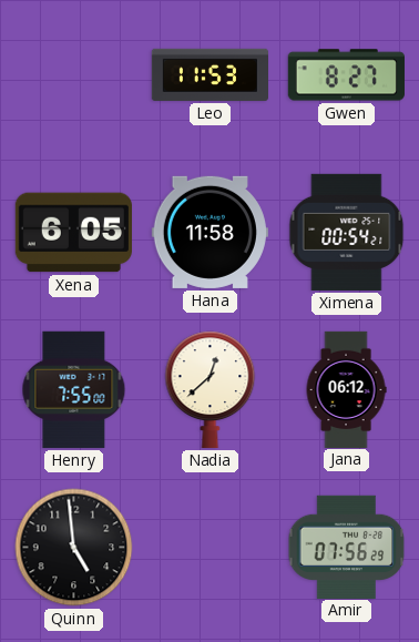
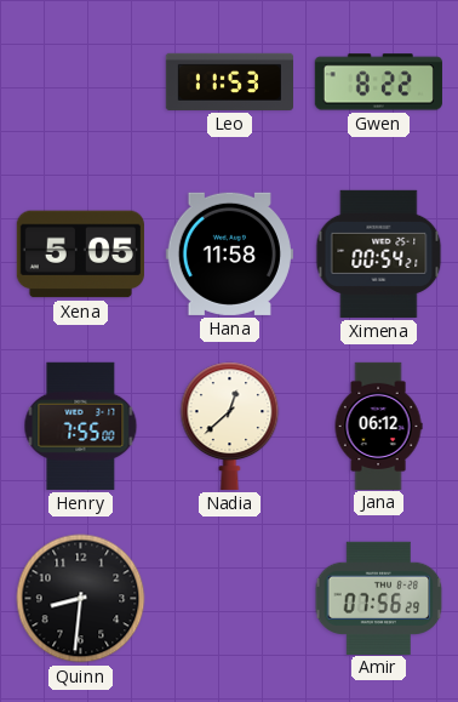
Gwen: 8:27 -> 8:22 (378, 82)
Xena: 6:05 -> 5:05 (80, 255)
Quinn: 4:59 -> 8:31 (81, 599)
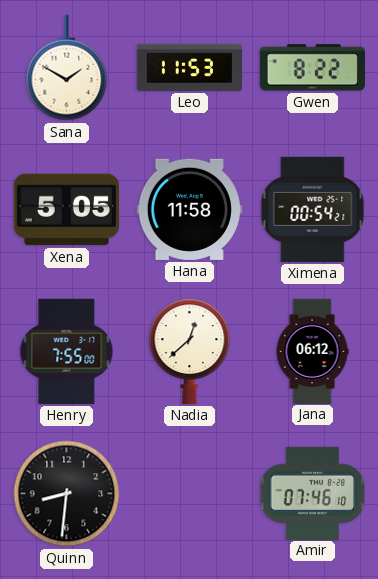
Sana: none -> 1:50 (67, 68)
Amir: 07:56 -> 07:46 (313, 493)
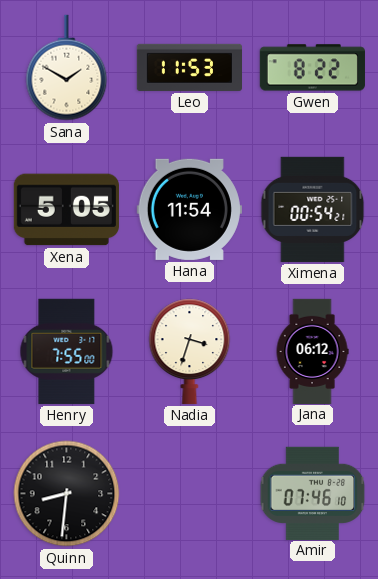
Hana: 11:58 -> 11:54 (189, 209)
Nadia: 12:38 -> 3:33 (190, 351)
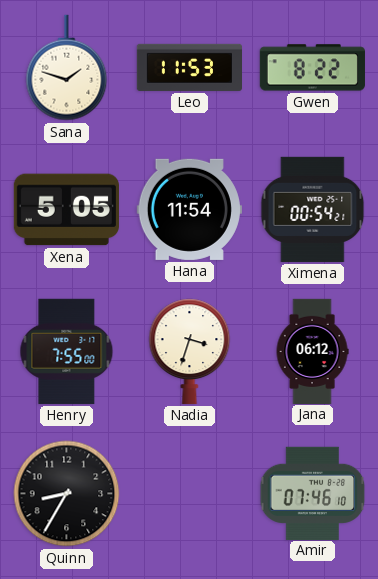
Sana: 1:50 -> 1:48 (67, 68)
Quinn: 8:31 -> 8:35 (67, 494)
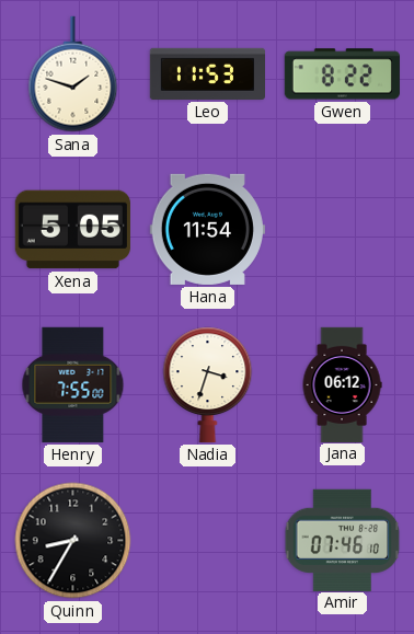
Ximena: 00:54 -> none (313, 209)
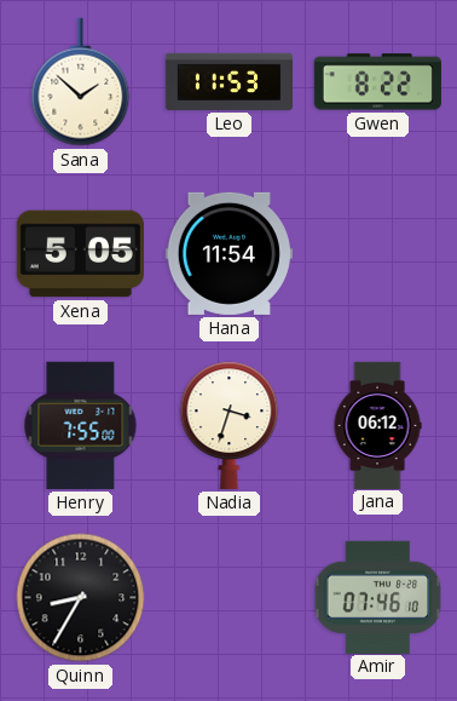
Sana: 1:48 -> 1:52 (81, 82)
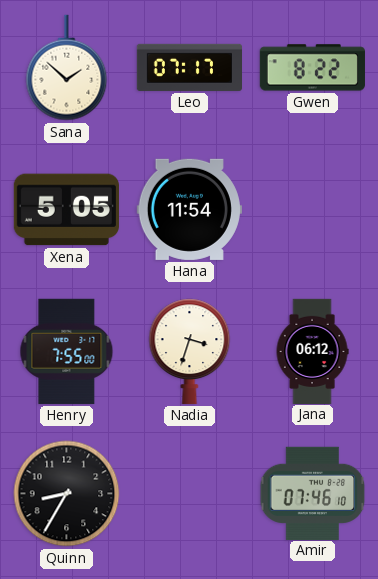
Leo: 11:53 -> 07:17 (189, 67)
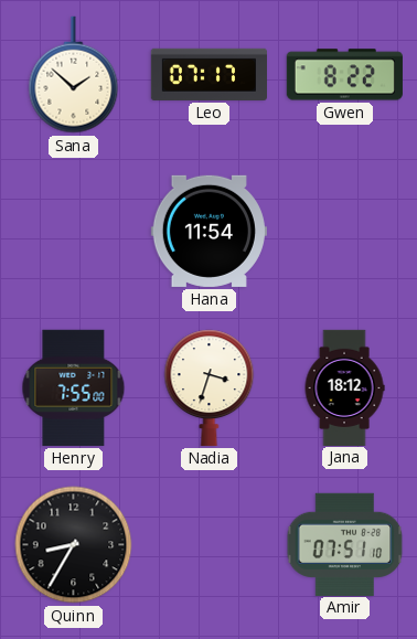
Xena: 5:05 -> none (66, 210)
Jana: 06:12 -> 18:12 (344, 387)
Amir: 07:46 -> 07:51 (345, 544)
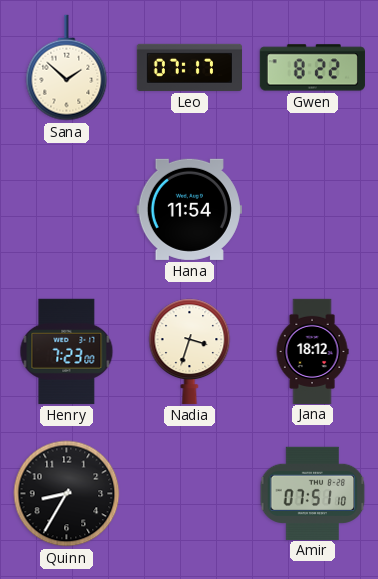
Henry: 7:55 -> 7:23 (67, 351)
